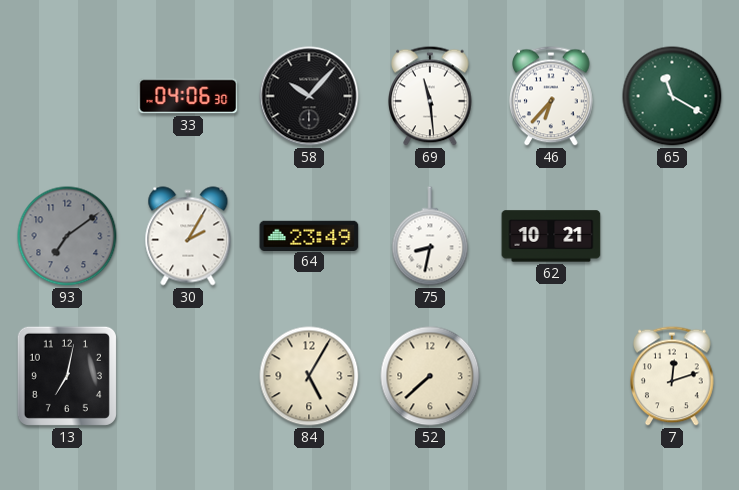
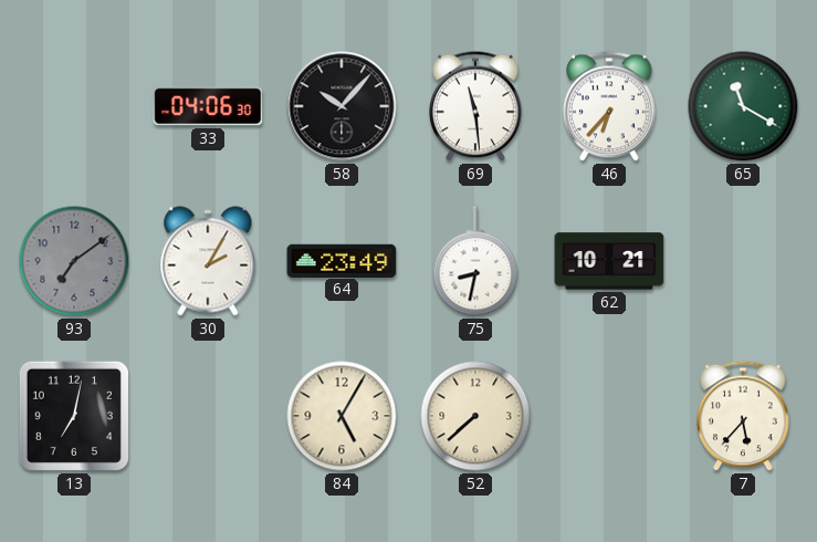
7: 12:12 -> 5:37 (744, 416)
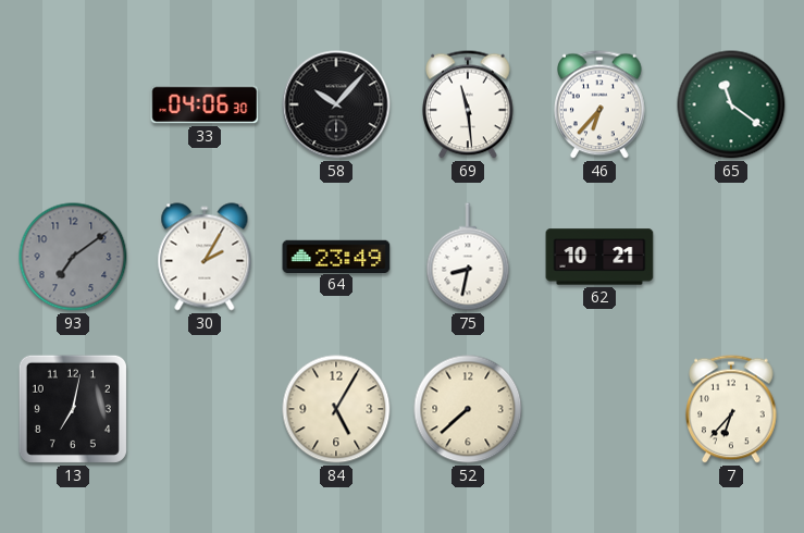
65: 11:20 -> 11:21 (731, 104)
7: 5:37 -> 6:37 (732, 409)
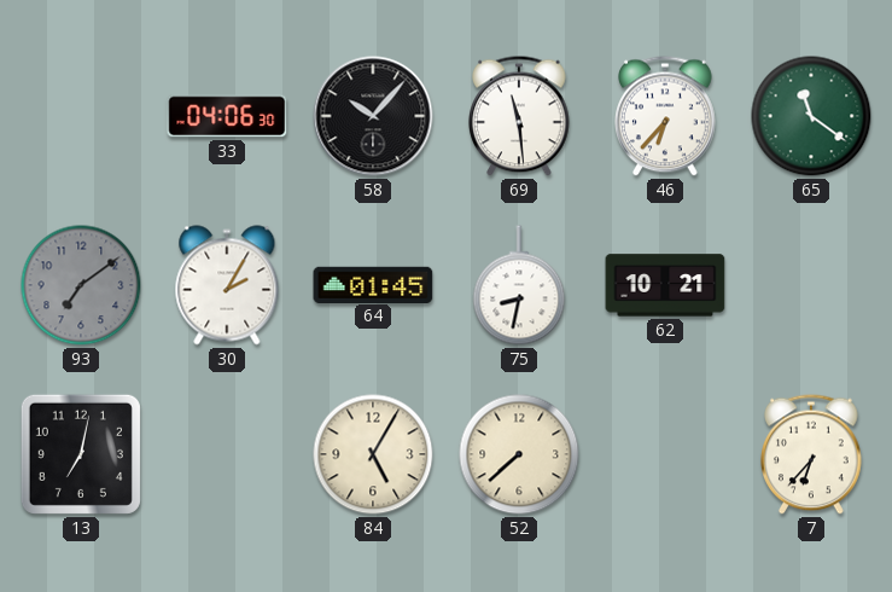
64: 23:49 -> 01:45 (373, 284)
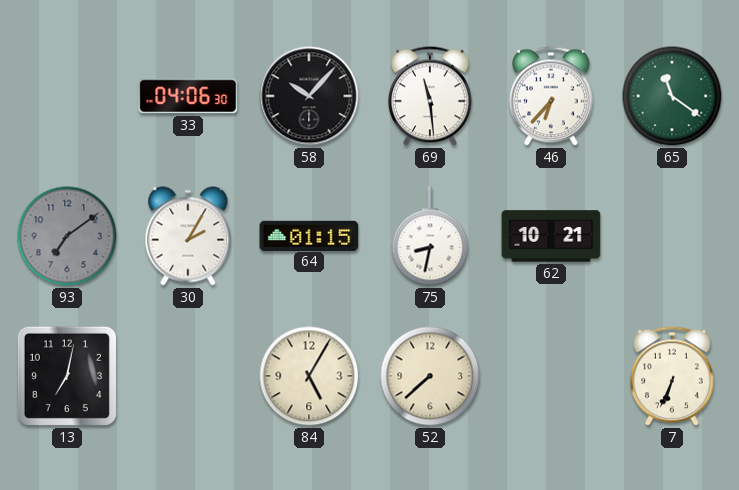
64: 01:45 -> 01:15 (309, 235)
7: 6:37 -> 6:34 (673, 376)
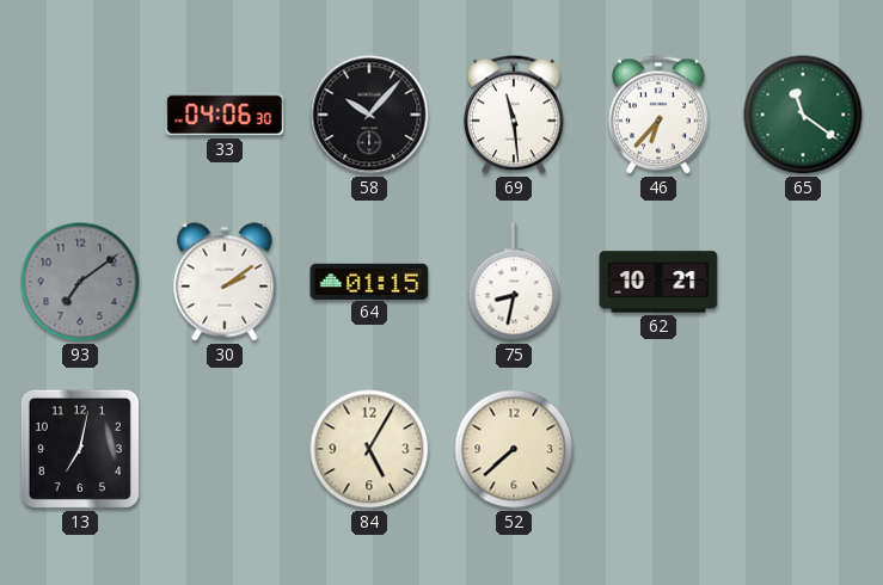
30: 2:05 -> 2:09 (225, 282)
7: 6:34 -> none (673, 376)
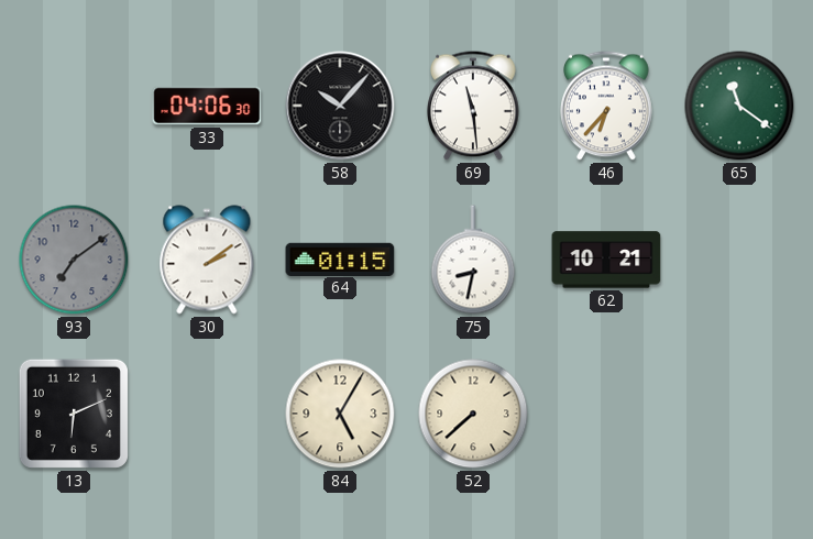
13: 7:02 -> 6:11 (74, 414)
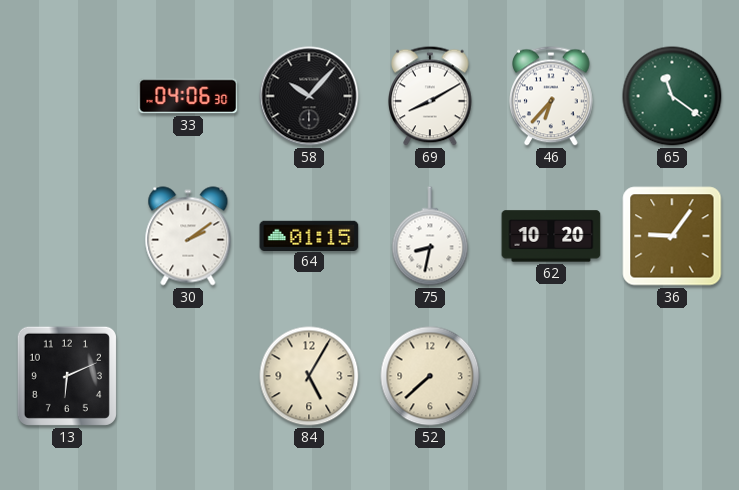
69: 11:29 -> 8:10 (431, 96)
93: 7:09 -> none (74, 260)
62: 10:21 -> 10:20 (551, 236)
36: none -> 9:06 (672, 236)
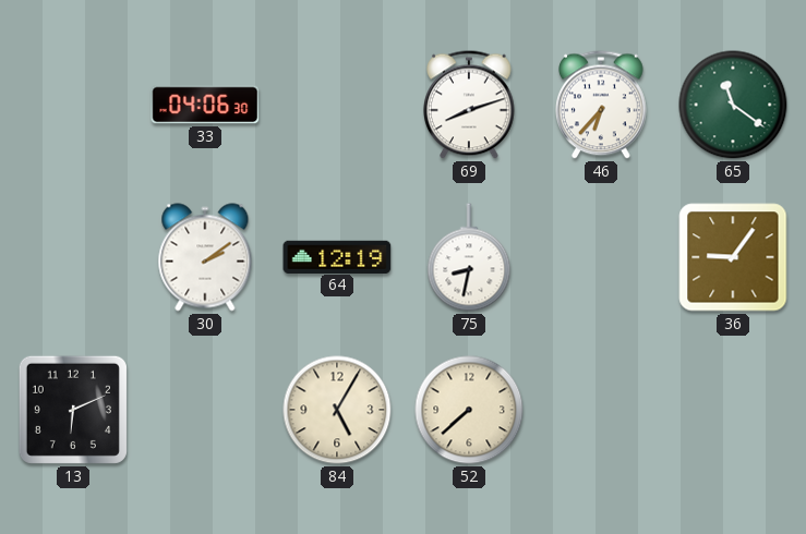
58: 10:07 -> none (309, 96)
69: 8:10 -> 8:12 (470, 105)
64: 01:15 -> 12:19 (337, 256)
62: 10:20 -> none (551, 236)
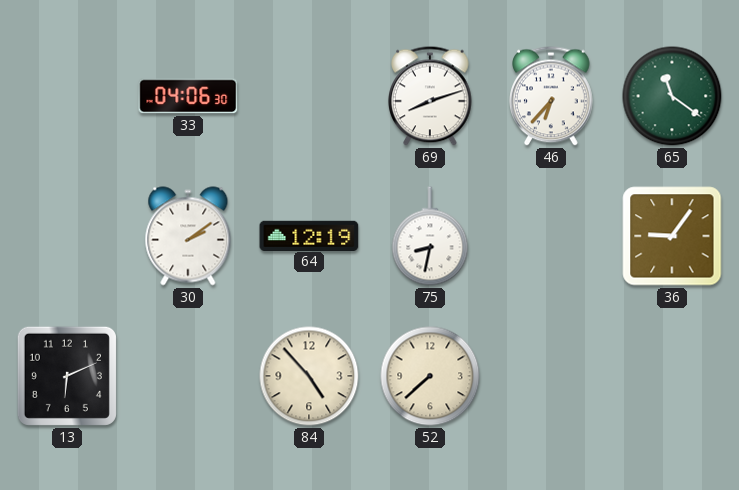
84: 5:05 -> 4:53 (309, 376)
